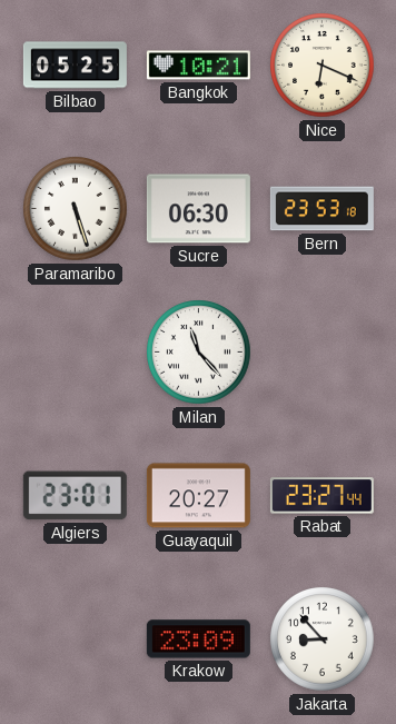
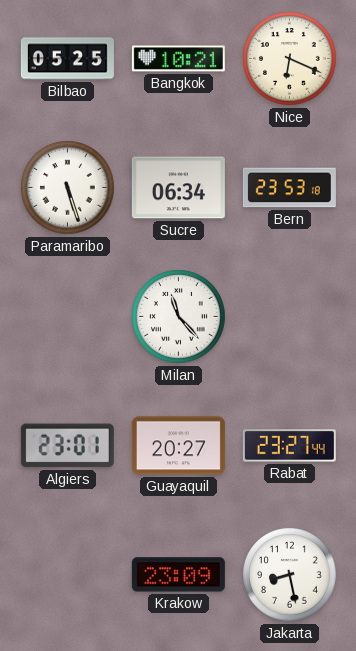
Sucre: 06:30 -> 06:34 (178, 188)
Jakarta: 8:53 -> 8:28 (290, 575)
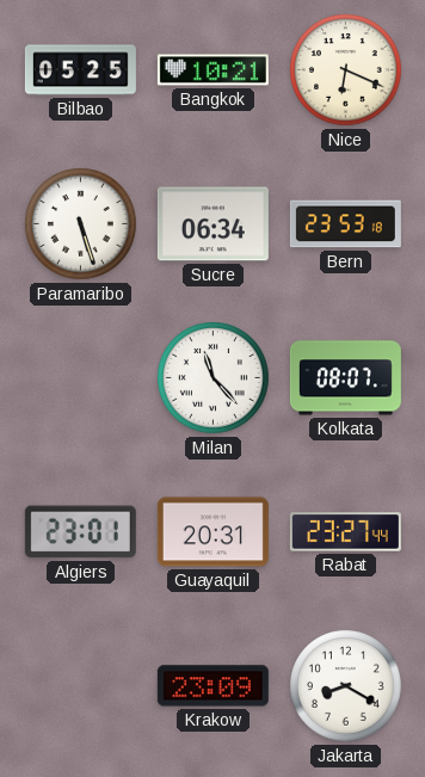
Kolkata: none -> 08:07 (345, 378)
Guayaquil: 20:27 -> 20:31 (213, 532)
Jakarta: 8:28 -> 8:20 (346, 686)
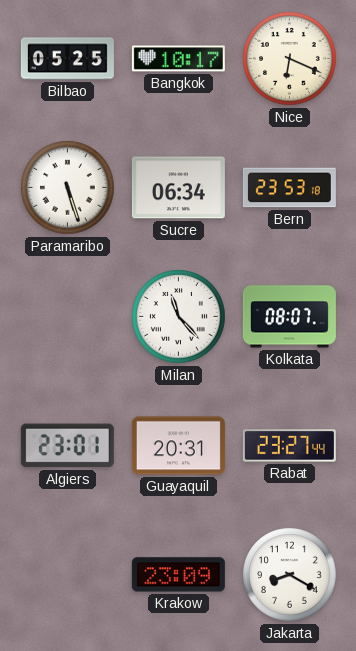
Bangkok: 10:21 -> 10:17 (178, 59)
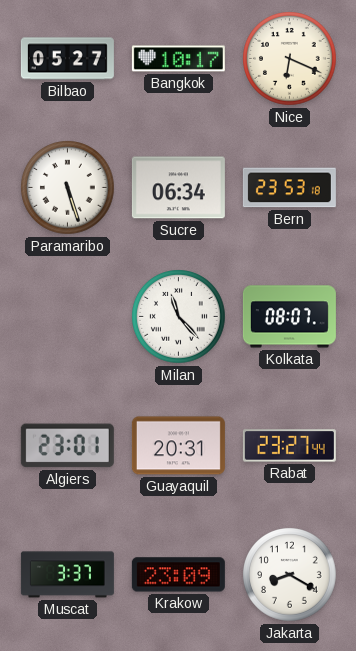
Bilbao: 05:25 -> 05:27 (67, 59)
Muscat: none -> 3:37 (67, 575)
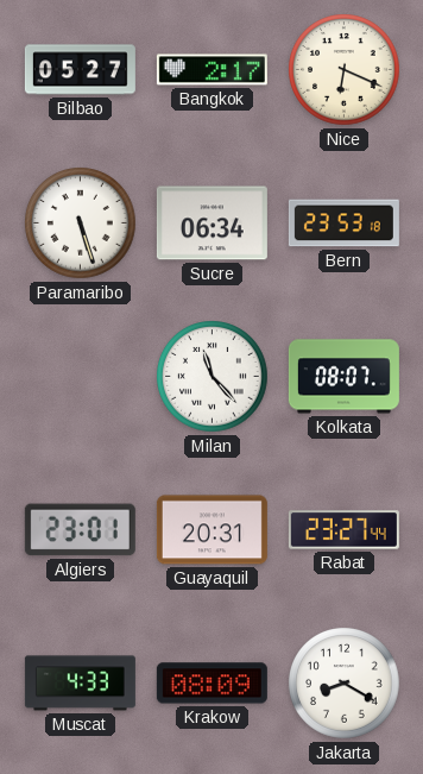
Bangkok: 10:17 -> 2:17 (211, 70)
Muscat: 3:37 -> 4:33 (80, 684)
Krakow: 23:09 -> 08:09 (211, 684)
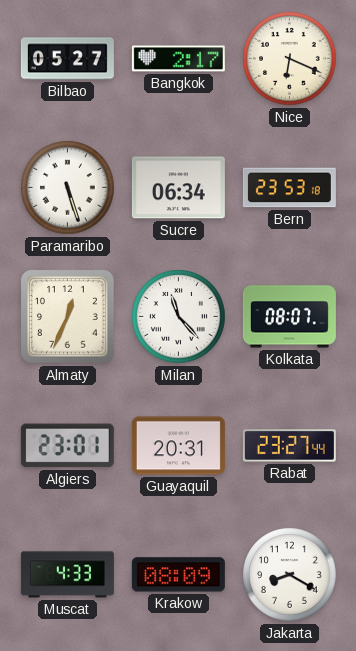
Almaty: none -> 12:34 (68, 317)
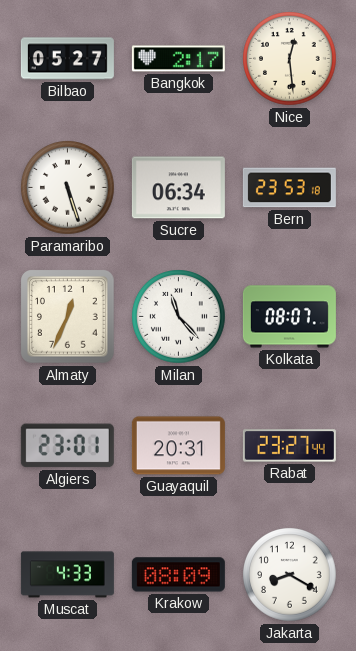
Nice: 6:19 -> 12:29 (290, 59)
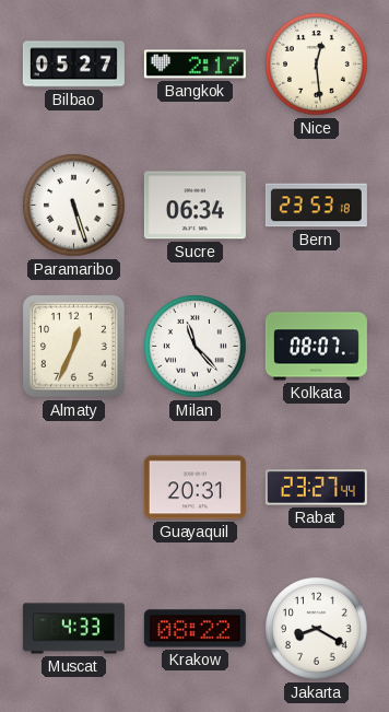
Algiers: 23:01 -> none (67, 446)
Krakow: 08:09 -> 08:22 (194, 629)
